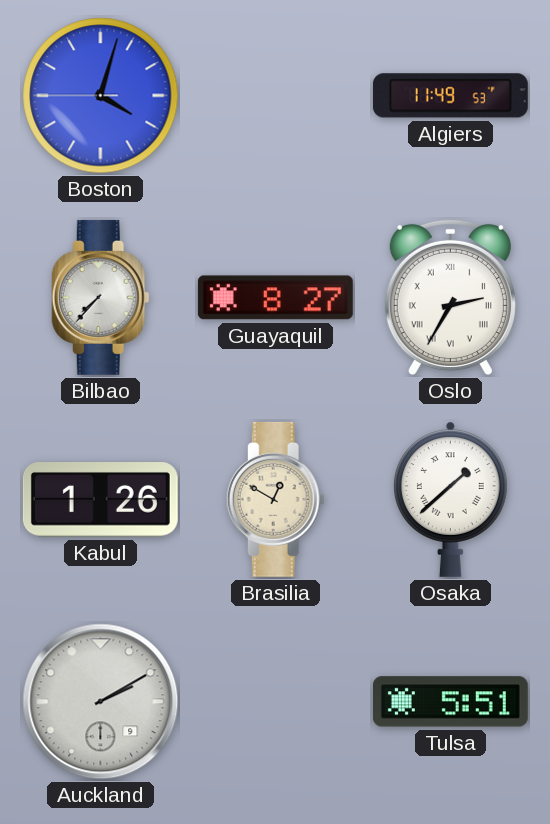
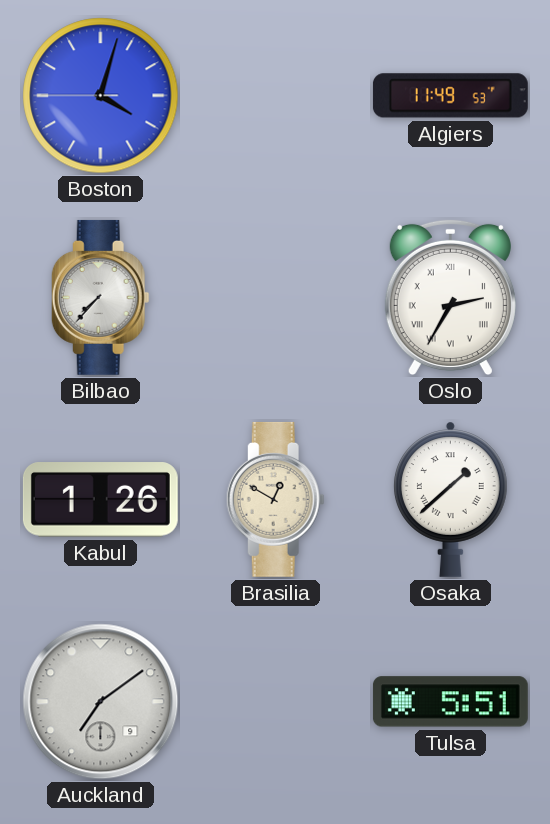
Guayaquil: 8:27 -> none (275, 298)
Auckland: 2:10 -> 7:09 (101, 702)
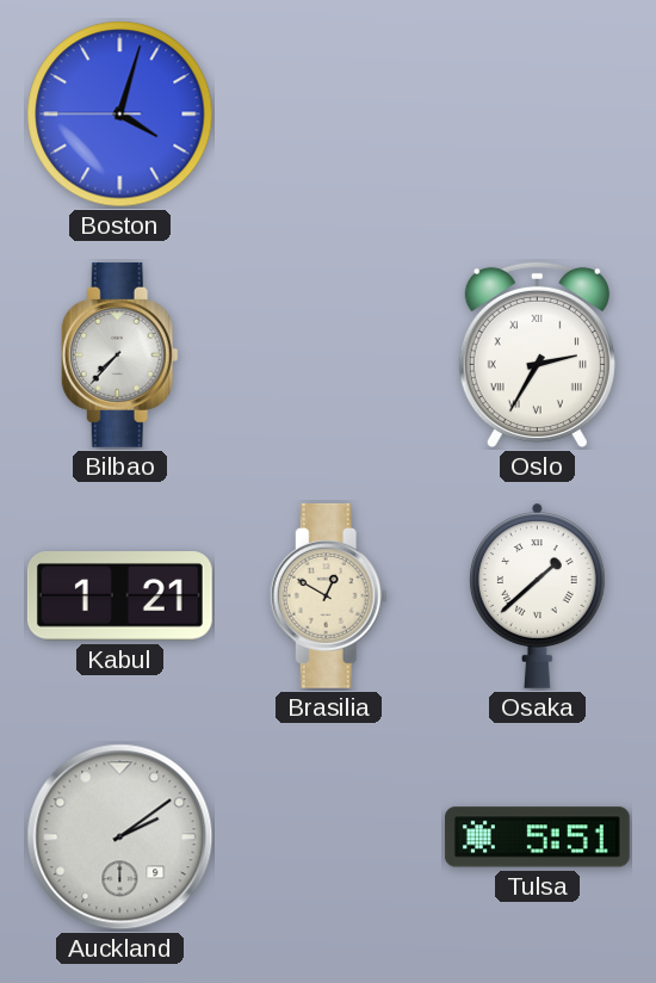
Algiers: 11:49 -> none (450, 96)
Kabul: 1:26 -> 1:21 (119, 596)
Auckland: 7:09 -> 2:09 (120, 837)
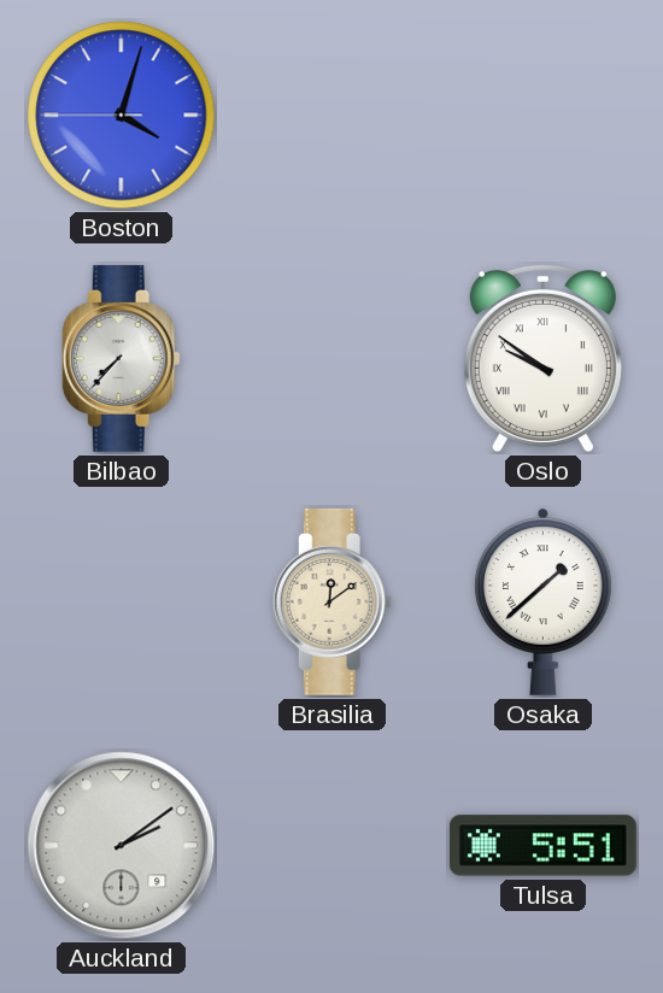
Oslo: 2:35 -> 9:51 (542, 359)
Kabul: 1:21 -> none (119, 596)
Brasilia: 12:50 -> 12:09 (331, 601)
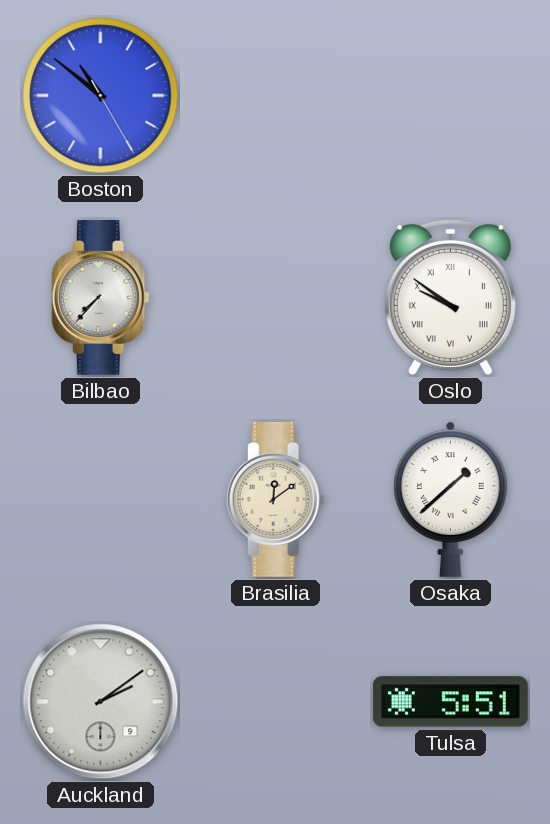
Boston: 4:02 -> 10:51 (101, 96)
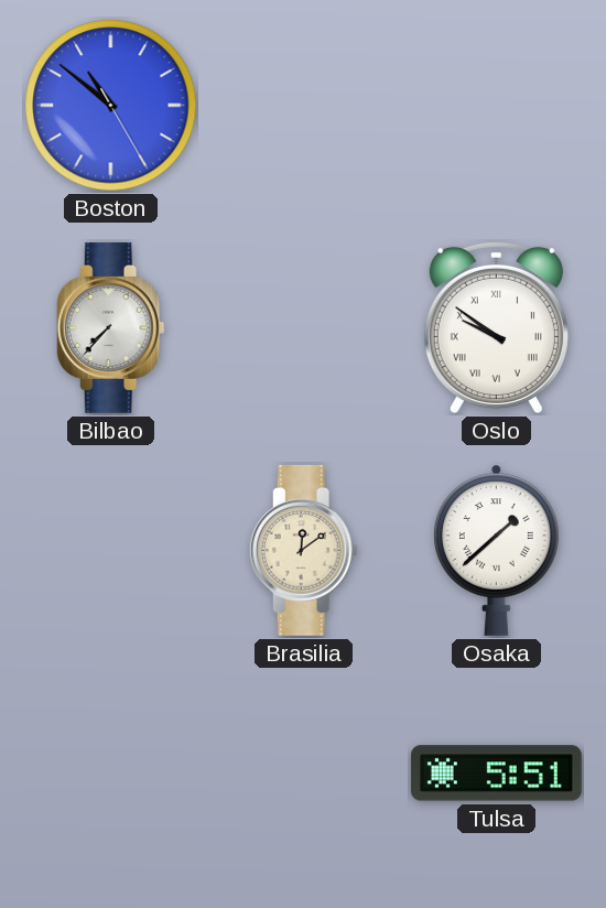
Auckland: 2:09 -> none (101, 702)
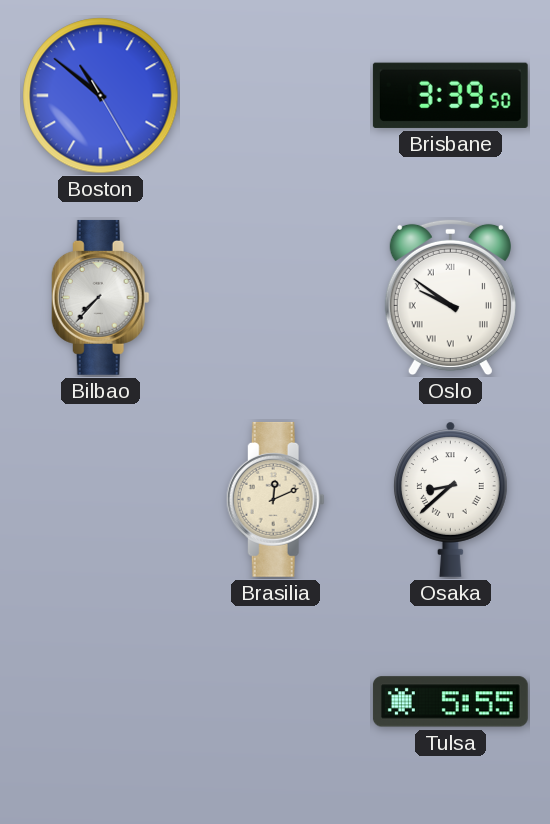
Brisbane: none -> 3:39 (450, 95)
Brasilia: 12:09 -> 12:11 (275, 499)
Osaka: 1:38 -> 8:38 (450, 499)
Tulsa: 5:51 -> 5:55 (450, 702)
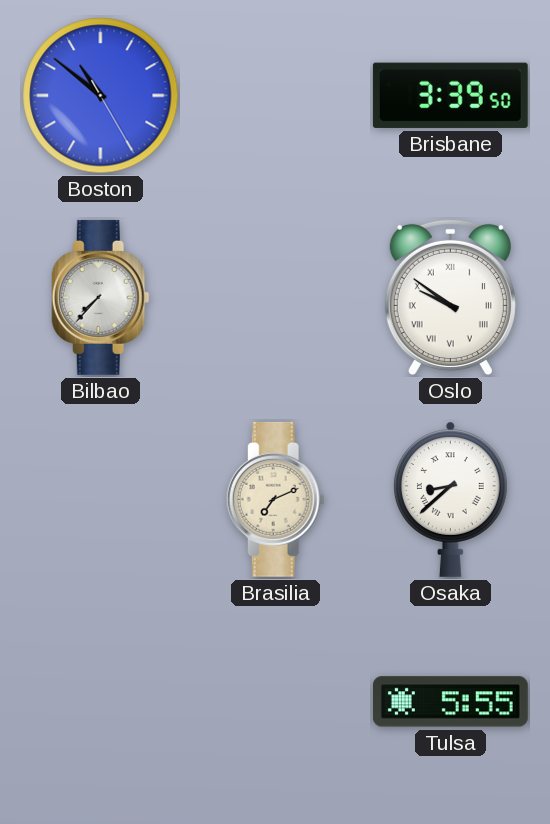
Brasilia: 12:11 -> 7:11 (275, 499)
